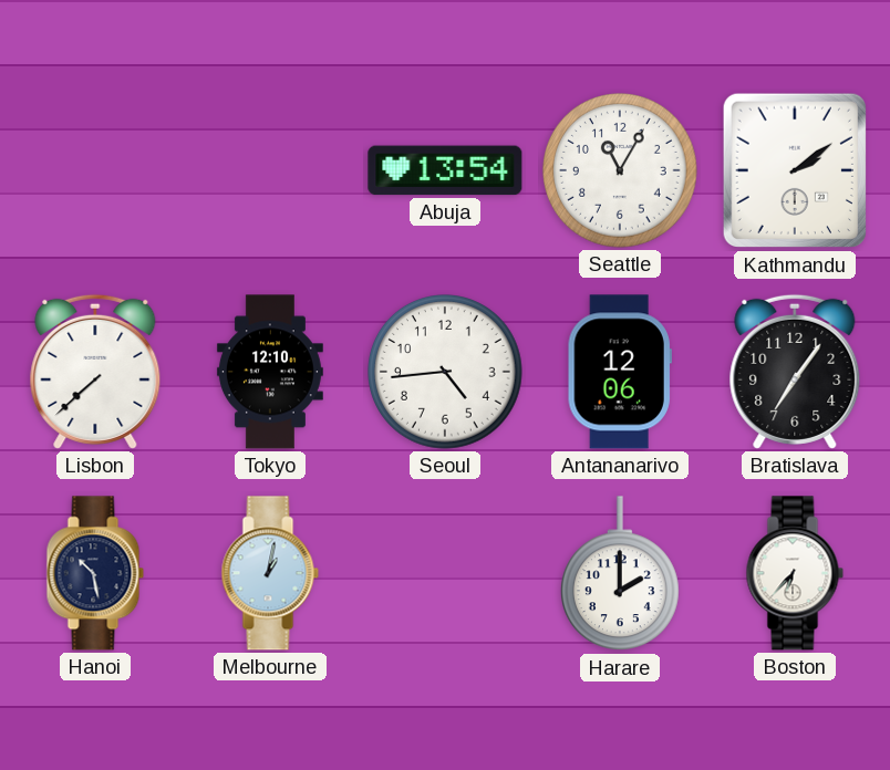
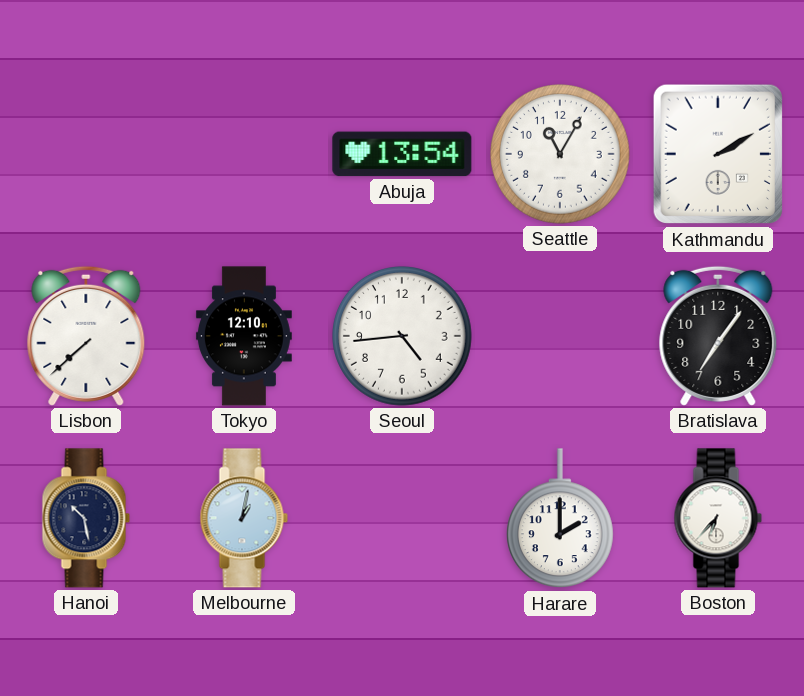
Kathmandu: 2:09 -> 2:10 (717, 154)
Antananarivo: 12:06 -> none (620, 372)
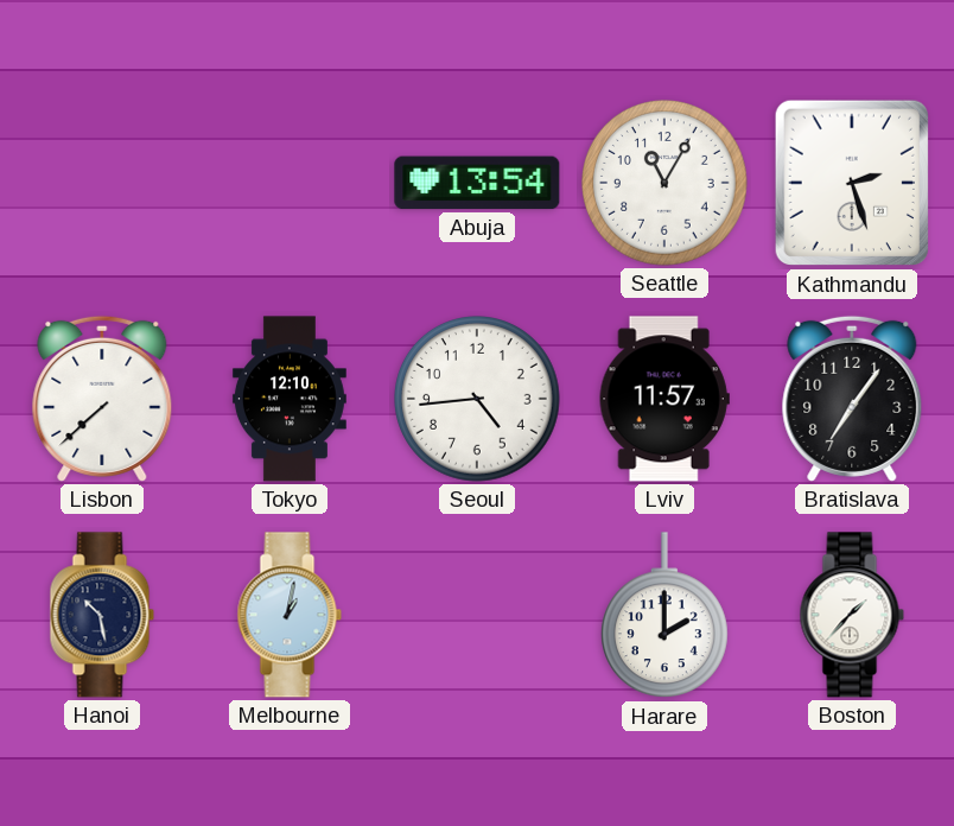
Kathmandu: 2:10 -> 2:27 (851, 183)
Lviv: none -> 11:57 (664, 399)
Boston: 6:37 -> 1:37 (852, 615)
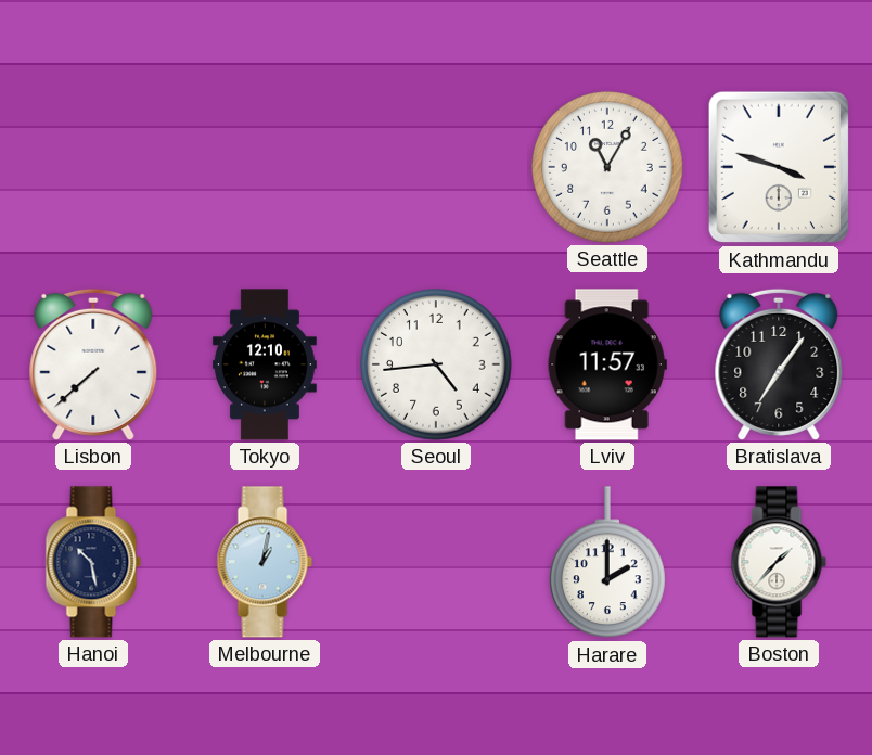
Abuja: 13:54 -> none (477, 183)
Kathmandu: 2:27 -> 3:48 (778, 167)
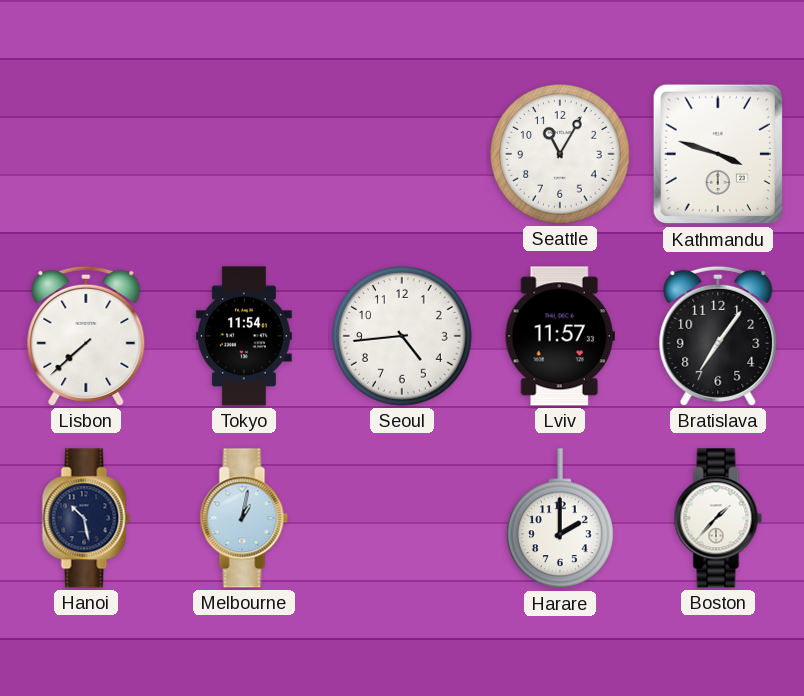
Tokyo: 12:10 -> 11:54 (244, 336)
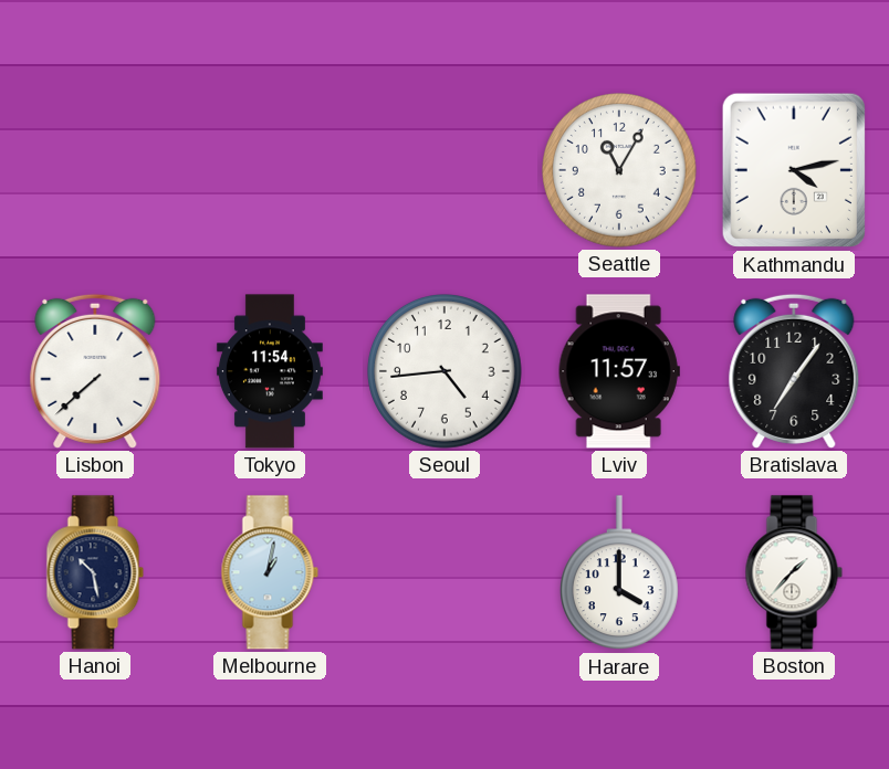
Kathmandu: 3:48 -> 4:13 (793, 170)
Harare: 2:00 -> 4:00 (619, 573)
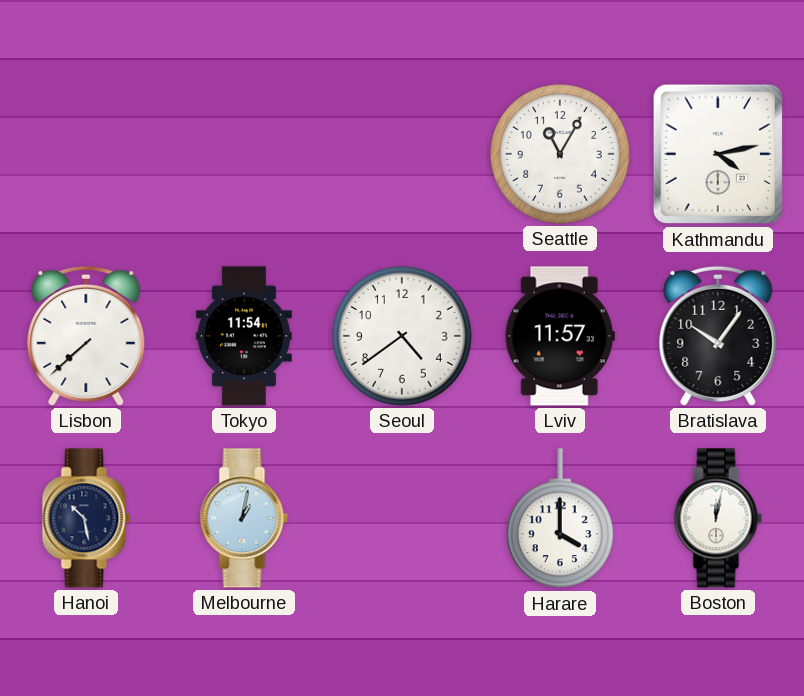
Seoul: 4:44 -> 4:39 (403, 337)
Bratislava: 7:06 -> 10:06 (718, 336)
Boston: 1:37 -> 12:02 (718, 518)
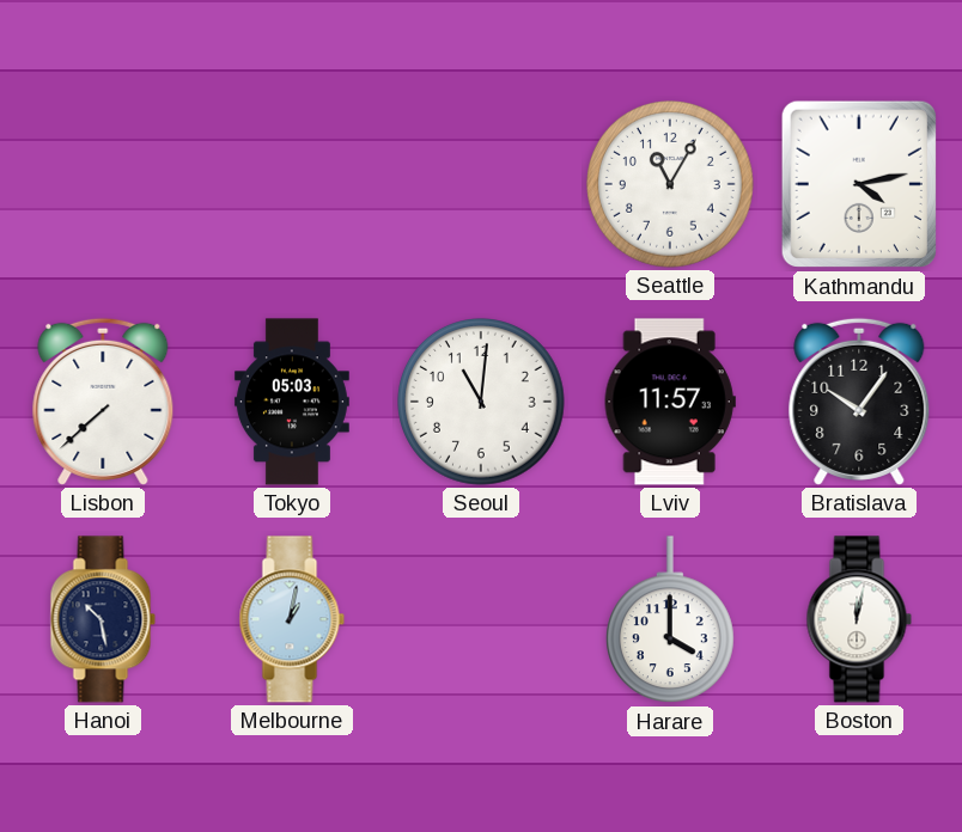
Tokyo: 11:54 -> 05:03 (292, 402)
Seoul: 4:39 -> 11:01 (482, 403)
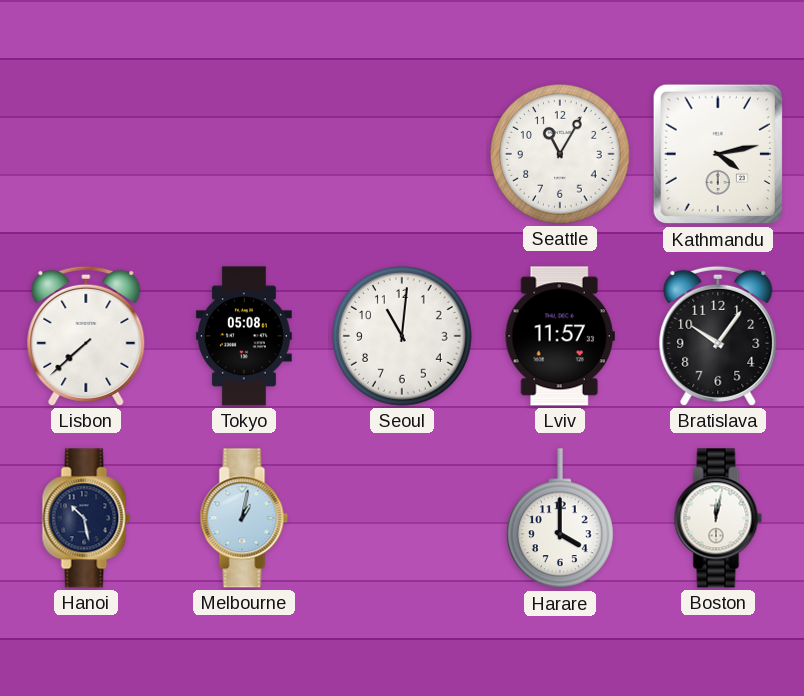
Tokyo: 05:03 -> 05:08 (244, 336)
